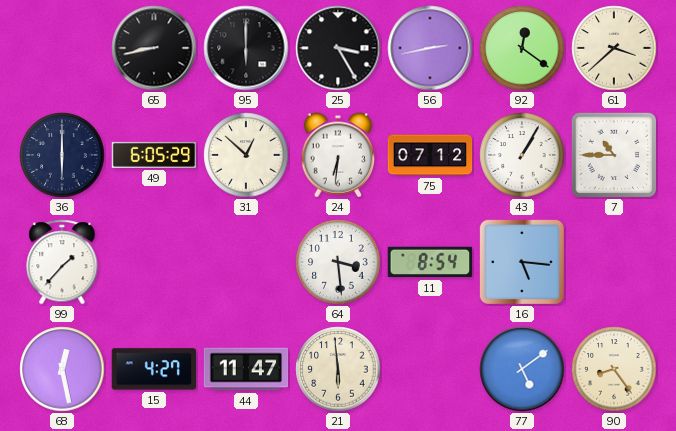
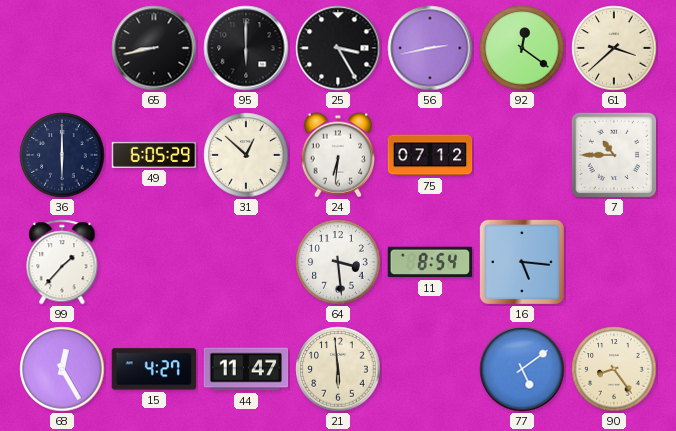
43: 1:05 -> none (522, 155)
68: 12:28 -> 12:25 (62, 369)
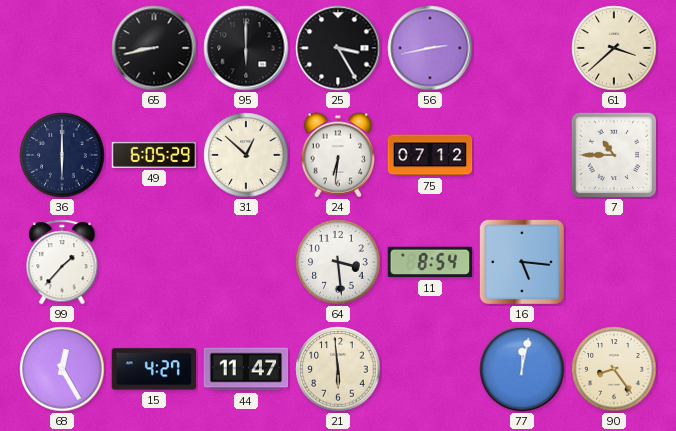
92: 12:21 -> none (522, 48)
77: 5:09 -> 12:02 (522, 369)
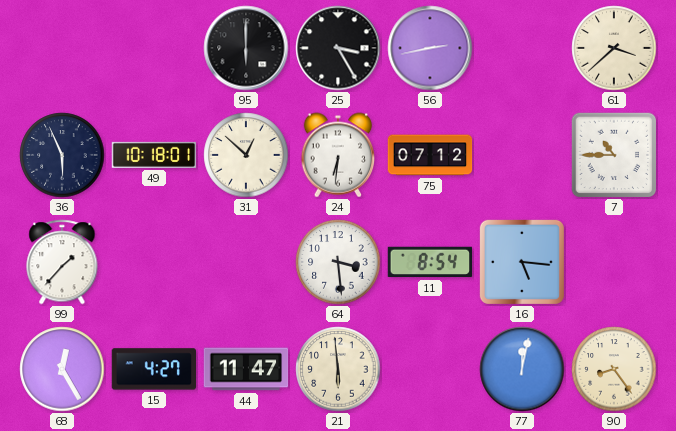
65: 8:43 -> none (154, 48)
36: 6:00 -> 5:56 (62, 155)
49: 6:05 -> 10:18 (154, 155)
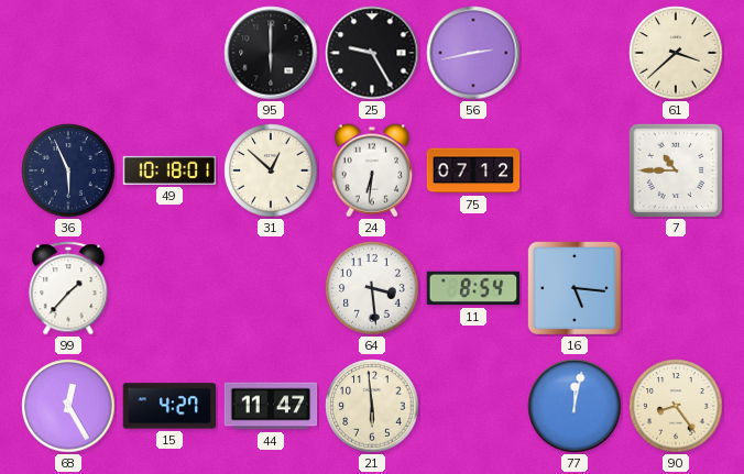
25: 3:25 -> 9:25 (372, 53)
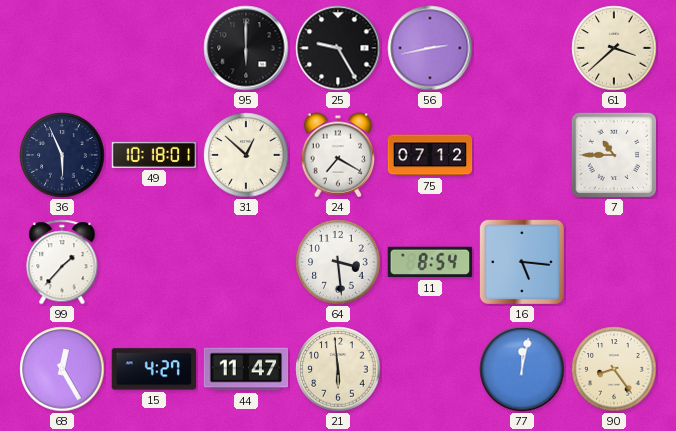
24: 6:31 -> 7:20 (338, 155)
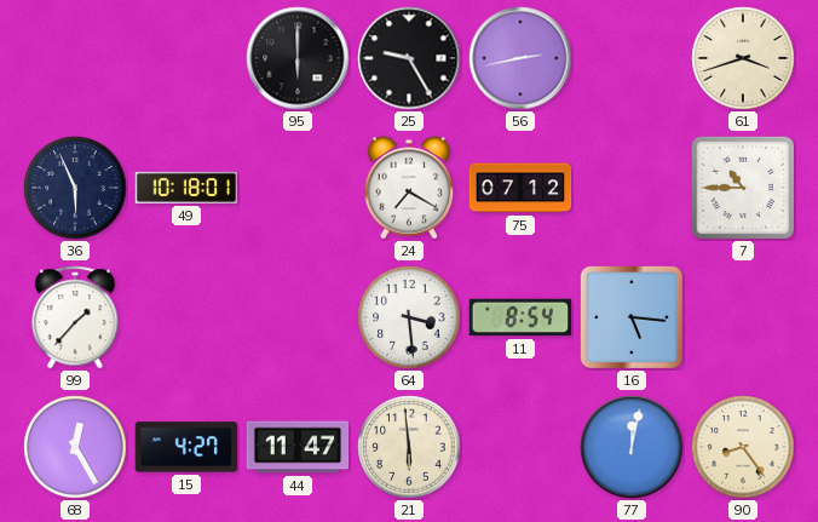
61: 3:38 -> 3:42 (743, 58)
31: 12:52 -> none (246, 155)
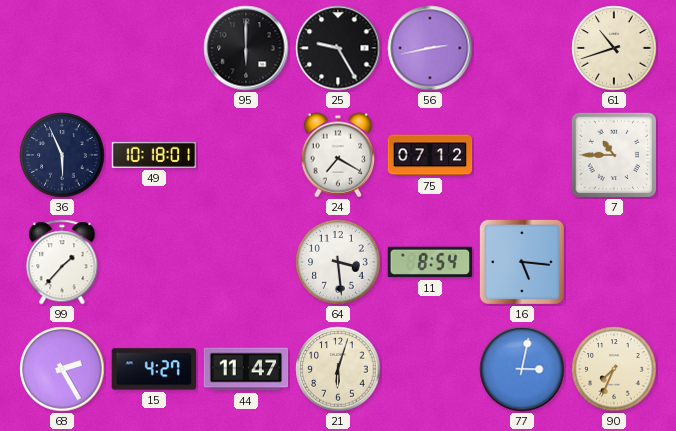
61: 3:42 -> 10:42 (614, 48)
68: 12:25 -> 2:25 (62, 369)
21: 5:59 -> 6:03 (338, 369)
77: 12:02 -> 3:02 (522, 369)
90: 8:24 -> 7:34 (614, 369)
